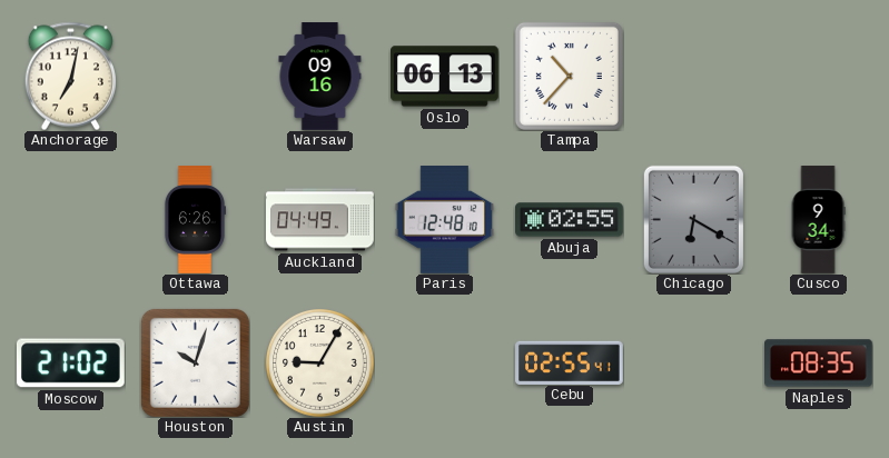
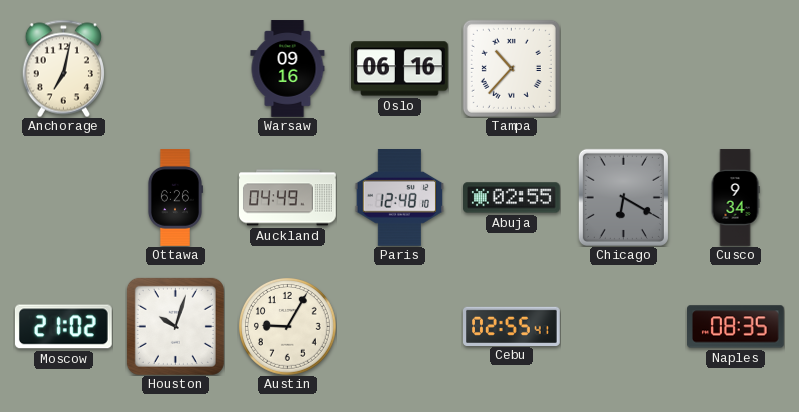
Oslo: 06:13 -> 06:16 (400, 69)
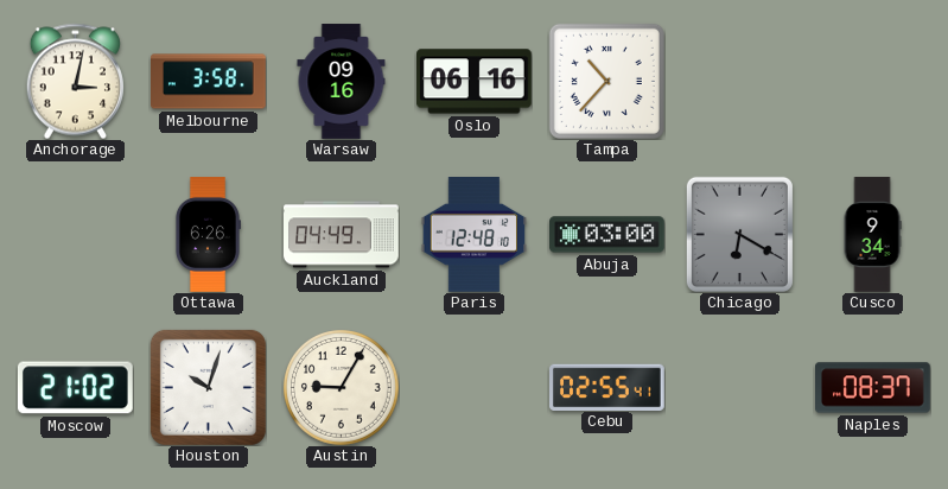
Anchorage: 7:02 -> 3:02 (75, 81)
Melbourne: none -> 3:58 (209, 82)
Abuja: 02:55 -> 03:00 (607, 235)
Naples: 08:35 -> 08:37 (873, 388)
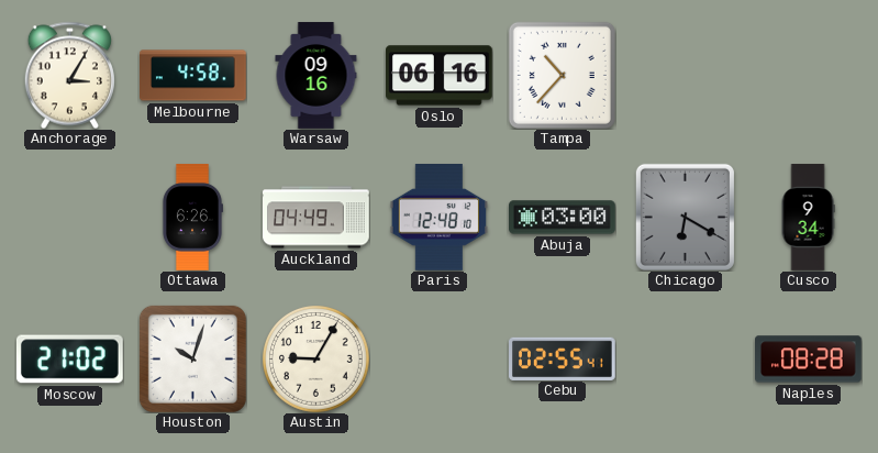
Anchorage: 3:02 -> 3:05 (69, 75)
Melbourne: 3:58 -> 4:58 (193, 76)
Naples: 08:37 -> 08:28 (809, 360)
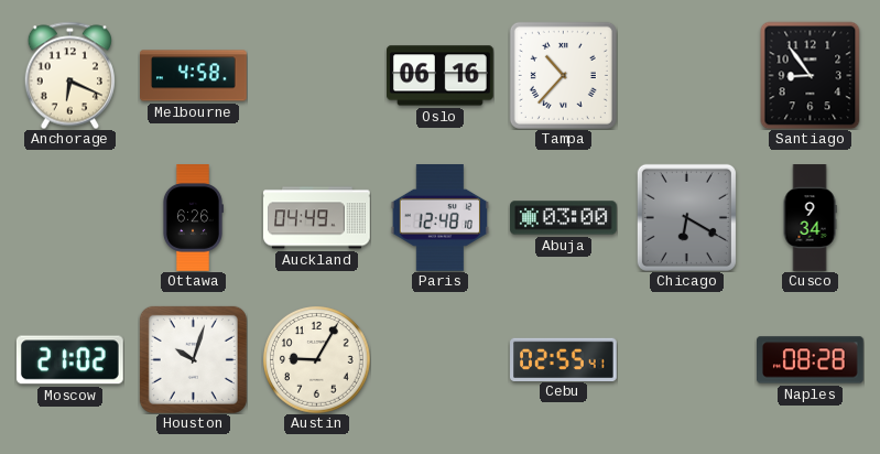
Anchorage: 3:05 -> 6:19 (69, 75)
Warsaw: 09:16 -> none (316, 76)
Santiago: none -> 8:54 (811, 75)
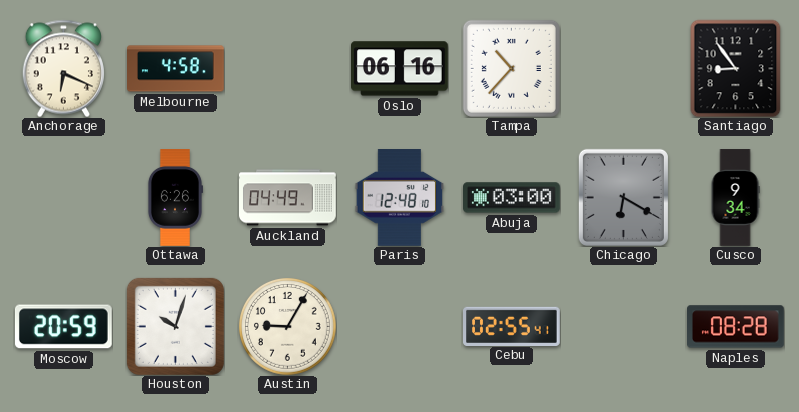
Moscow: 21:02 -> 20:59 (63, 327)
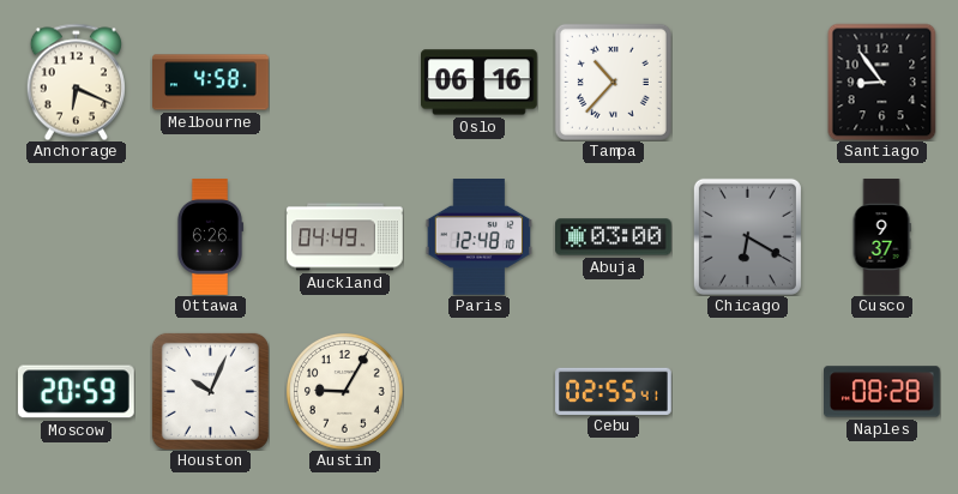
Cusco: 9:34 -> 9:37 (881, 237)
Houston: 10:03 -> 10:04 (210, 391)
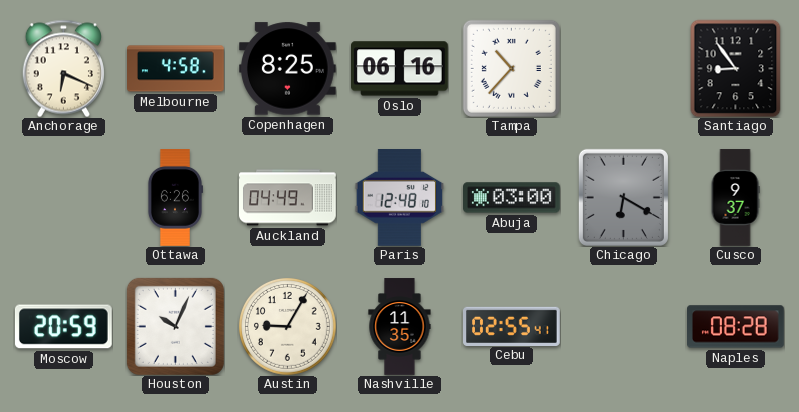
Copenhagen: none -> 8:25 (287, 69)
Nashville: none -> 11:35 (400, 327)
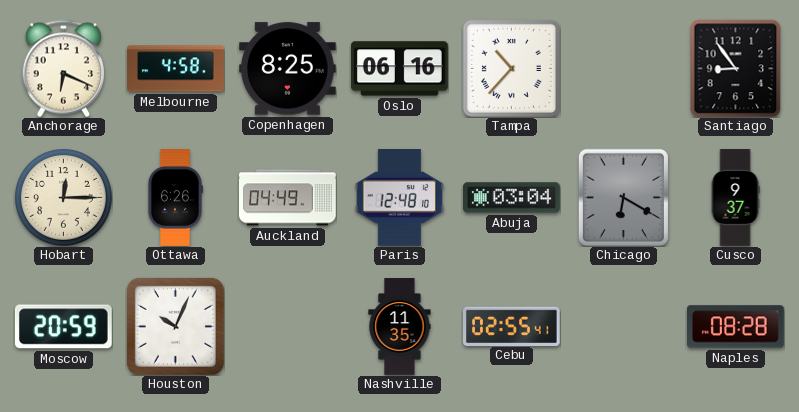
Hobart: none -> 12:15 (64, 198)
Abuja: 03:00 -> 03:04 (512, 198)
Austin: 9:05 -> none (288, 327)
